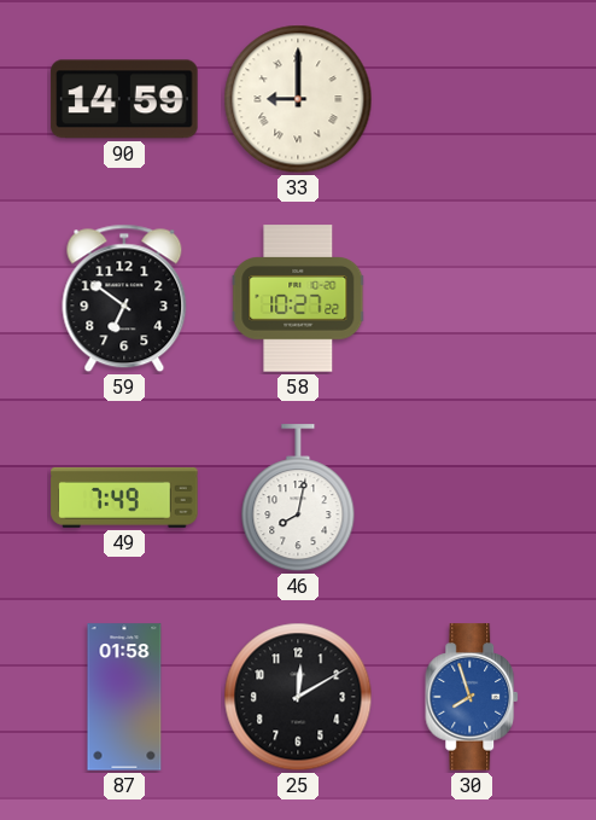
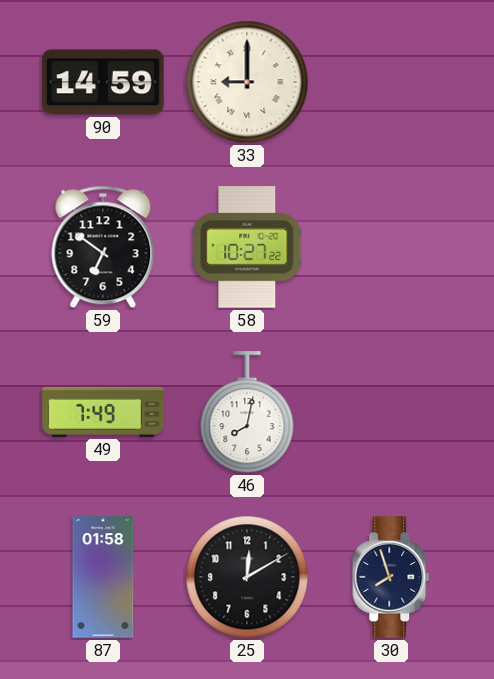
30 dial: blue -> navy (392, 577)
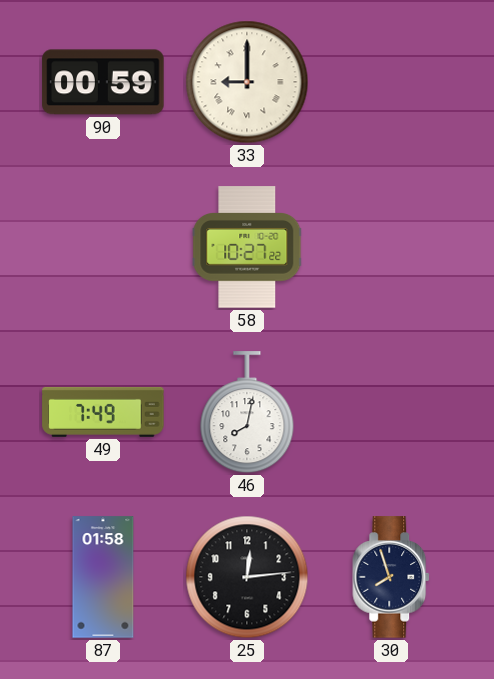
90: 14:59 -> 00:59 (103, 82)
59: 6:51 -> none (103, 247)
25: 12:10 -> 12:14 (247, 577)
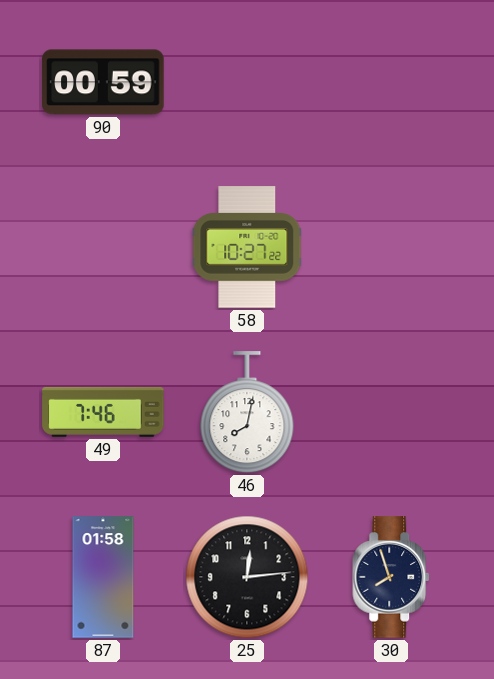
33: 9:00 -> none (247, 82)
49: 7:49 -> 7:46 (103, 412)
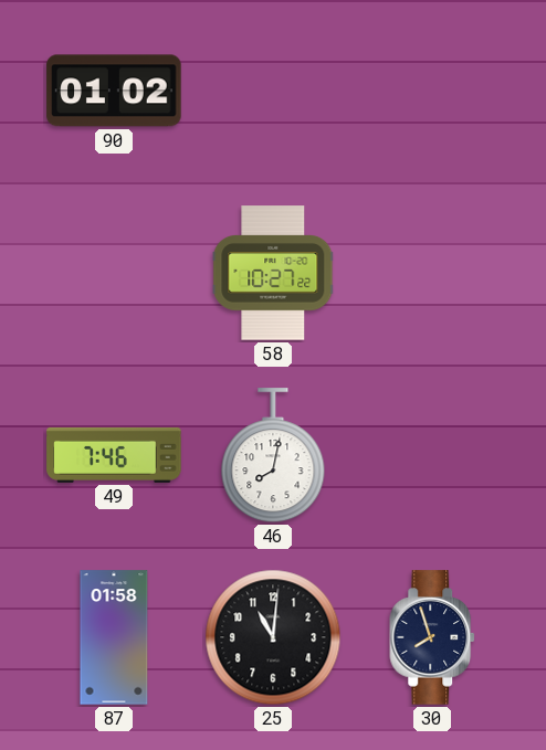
90: 00:59 -> 01:02 (114, 91)
25: 12:14 -> 11:01 (273, 637)
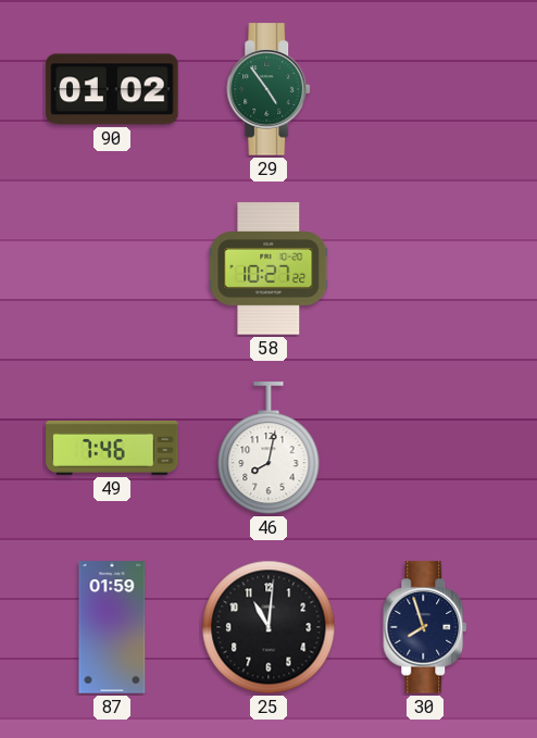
29: none -> 4:54 (270, 89)
87: 01:58 -> 01:59 (112, 627)
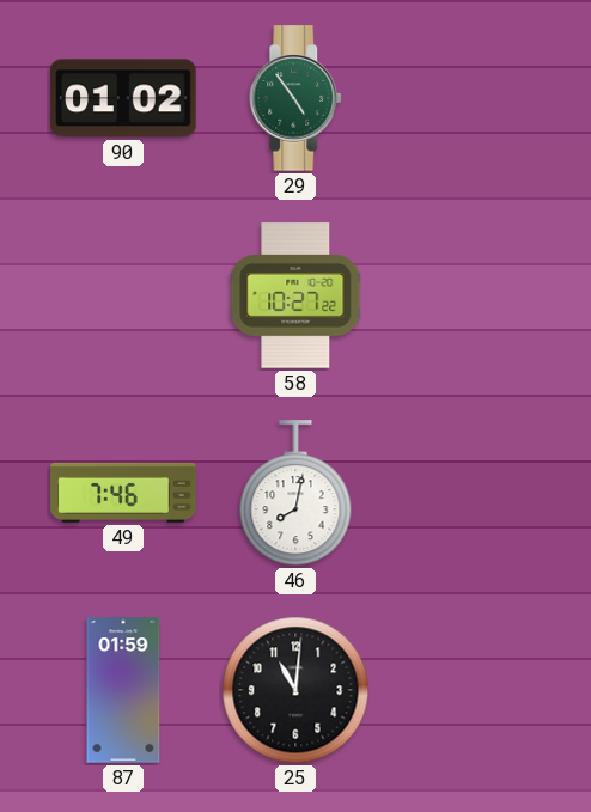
30: 7:57 -> none (426, 627)
